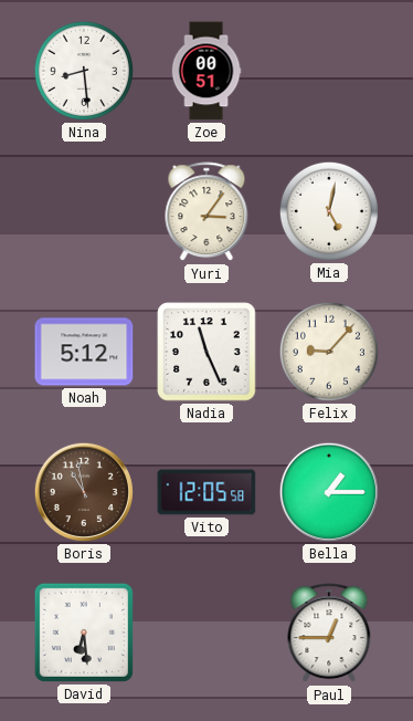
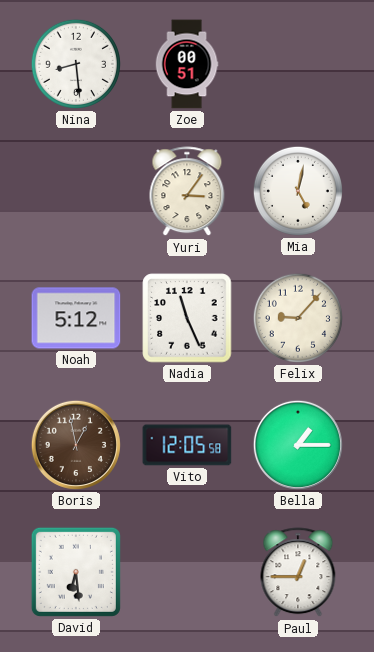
Boris: 10:58 -> 12:58 (76, 445)
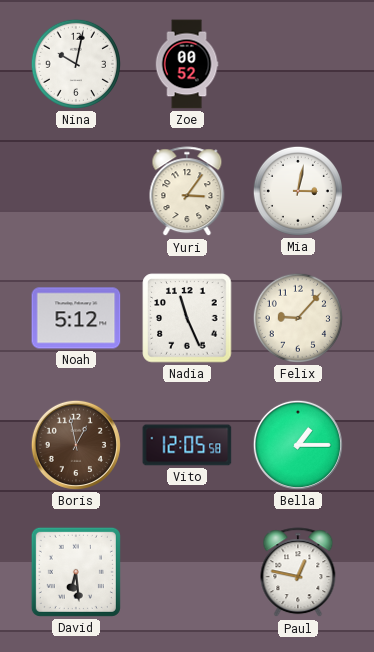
Nina: 8:29 -> 10:02 (76, 64)
Zoe: 00:51 -> 00:52 (187, 64)
Mia: 5:02 -> 3:02 (298, 191)
Paul: 12:45 -> 12:47 (298, 573)
